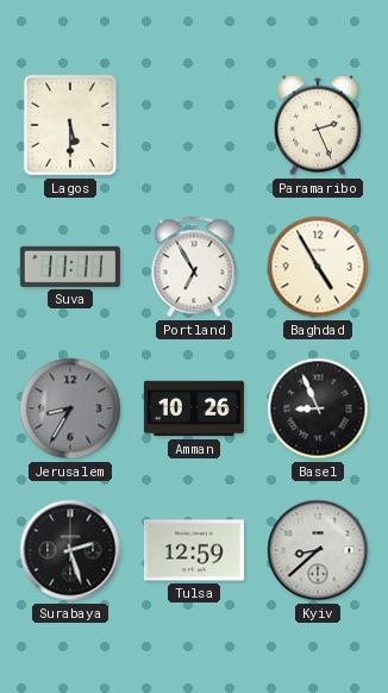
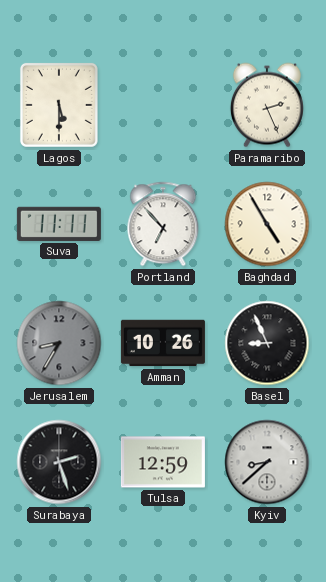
Portland: 6:55 -> 6:53 (163, 224)
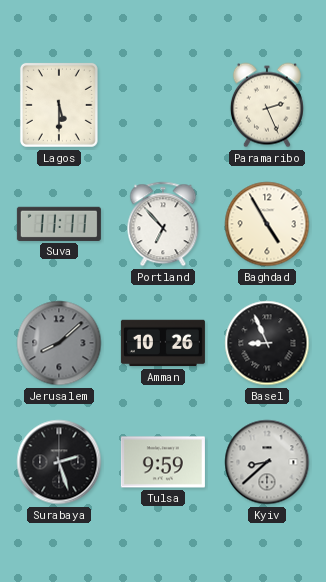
Jerusalem: 8:35 -> 8:08 (59, 343)
Tulsa: 12:59 -> 9:59 (163, 462)
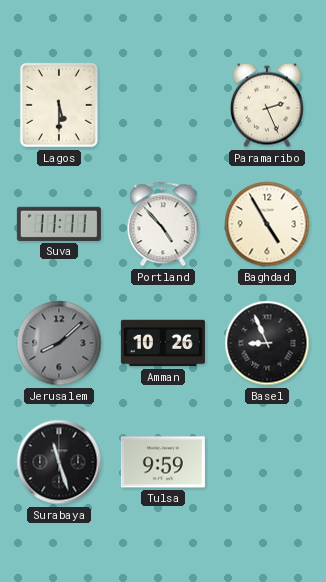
Portland: 6:53 -> 4:53 (163, 224)
Surabaya: 2:27 -> 11:27 (59, 462)
Kyiv: 8:38 -> none (267, 462)
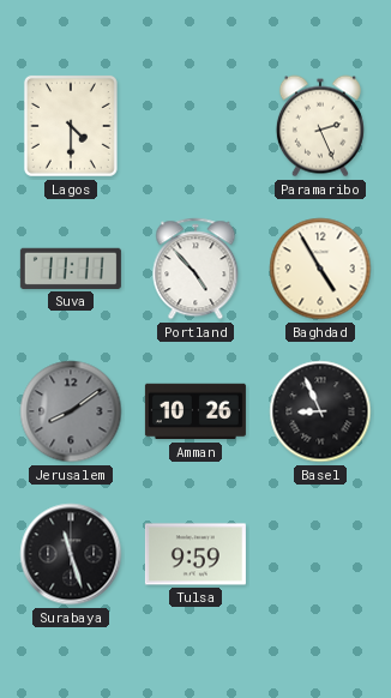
Lagos: 5:30 -> 4:30 (71, 126)
Jerusalem: 8:08 -> 8:09 (71, 411)
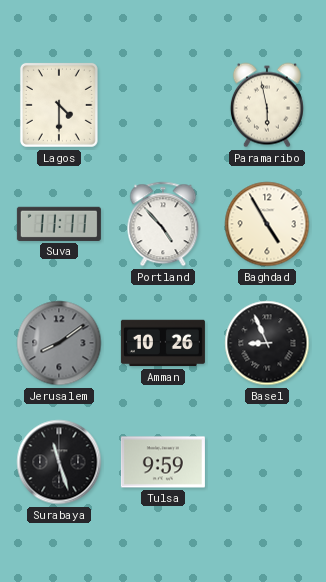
Paramaribo: 2:26 -> 5:58 (267, 105)
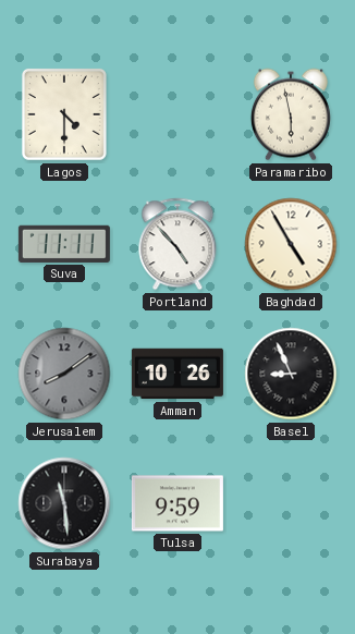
Surabaya: 11:27 -> 11:29 (64, 503)
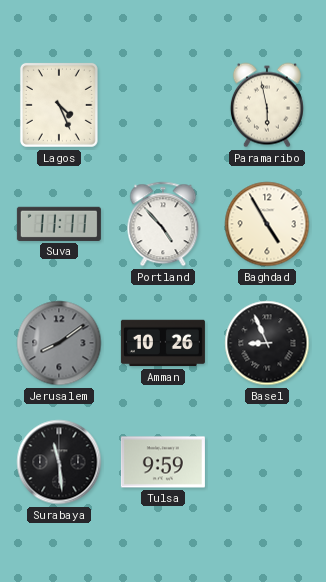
Lagos: 4:30 -> 4:26 (59, 105)
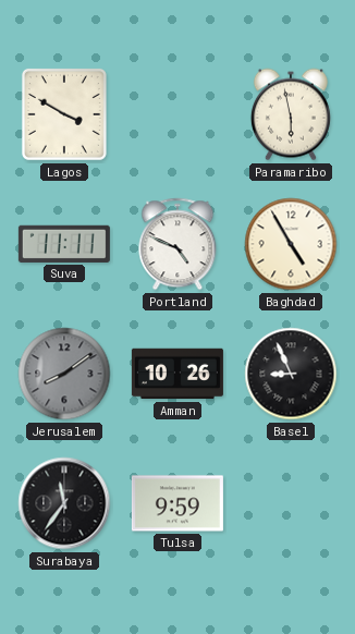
Lagos: 4:26 -> 3:50 (64, 114)
Portland: 4:53 -> 4:49 (177, 244)
Surabaya: 11:29 -> 11:36 (64, 503)
